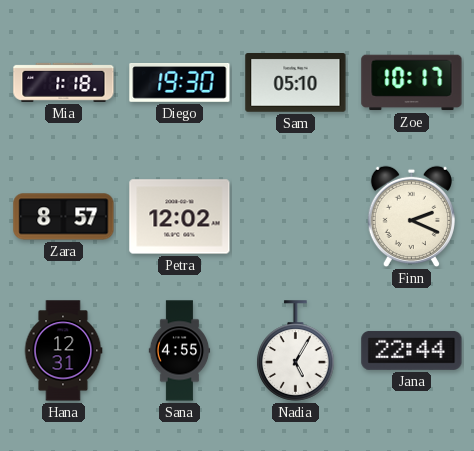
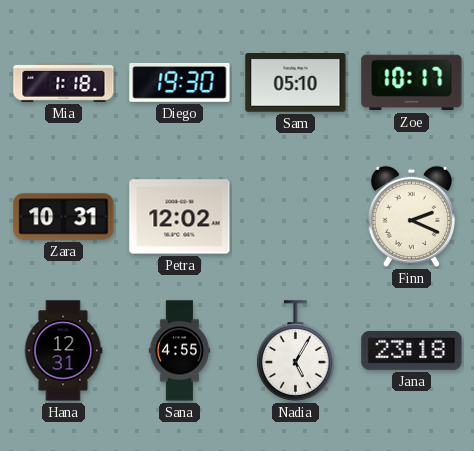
Zara: 8:57 -> 10:31 (64, 217)
Jana: 22:44 -> 23:18 (412, 350)
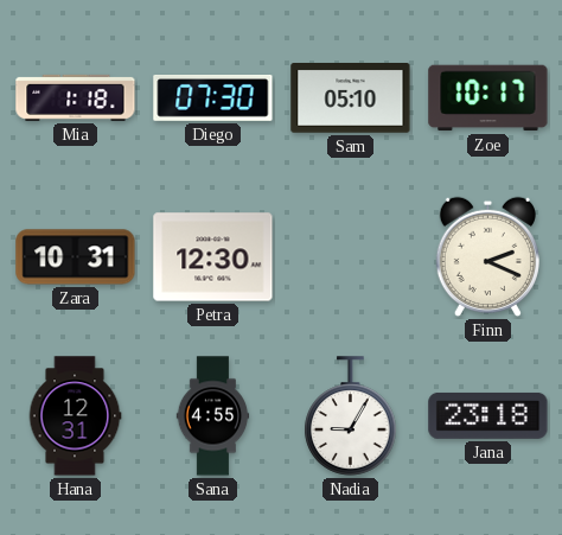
Diego: 19:30 -> 07:30 (213, 98)
Petra: 12:02 -> 12:30 (213, 257)
Nadia: 5:05 -> 9:05 (351, 416)
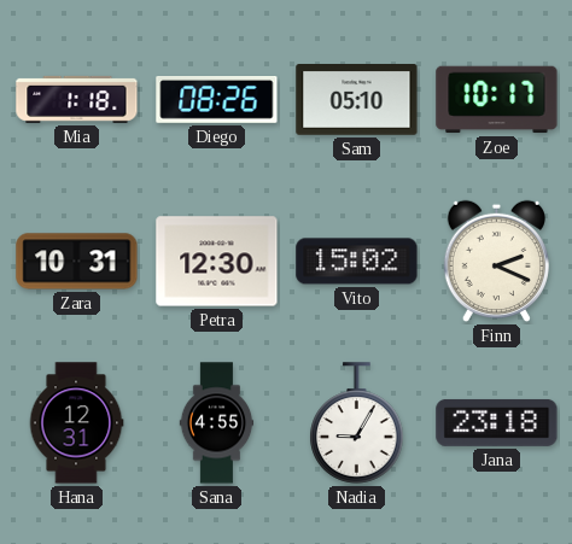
Diego: 07:30 -> 08:26 (217, 100)
Vito: none -> 15:02 (357, 262)
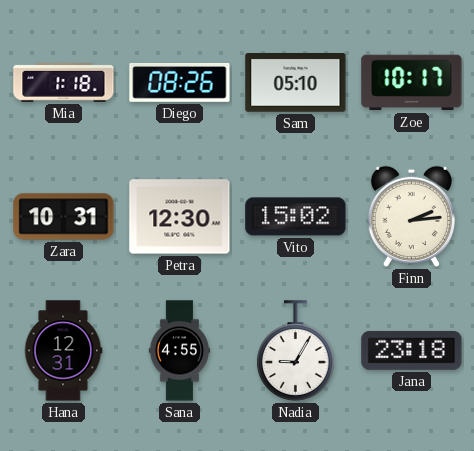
Finn: 2:19 -> 2:14 (411, 217)
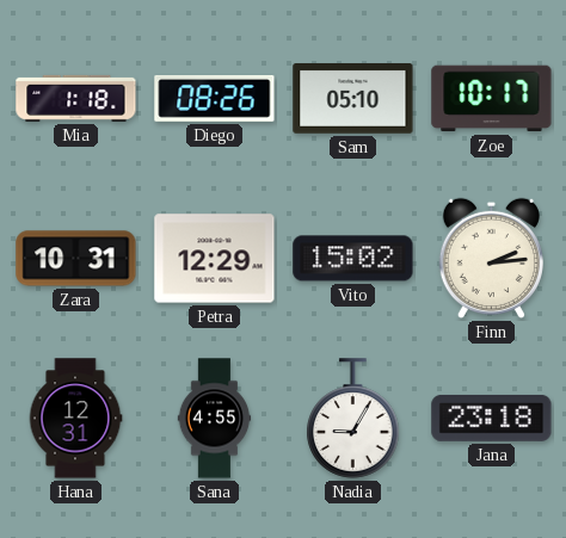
Petra: 12:30 -> 12:29 (215, 259)
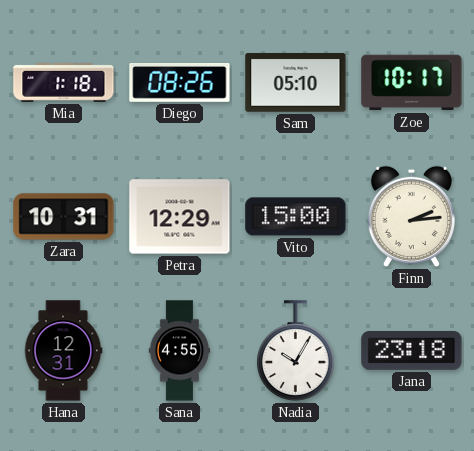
Vito: 15:02 -> 15:00 (296, 217)
Nadia: 9:05 -> 10:05 (296, 351)
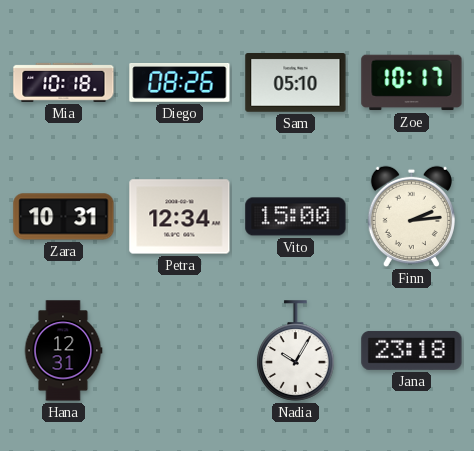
Mia: 1:18 -> 10:18 (64, 82)
Petra: 12:29 -> 12:34 (180, 217)
Sana: 4:55 -> none (180, 351)
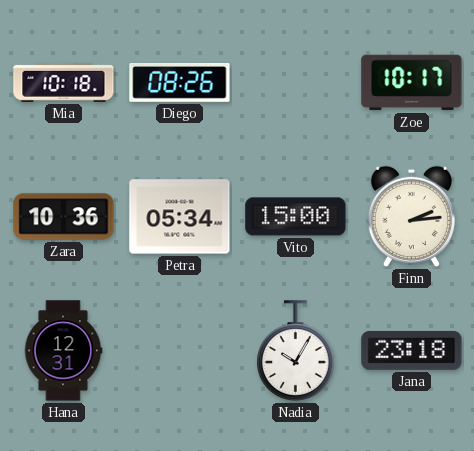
Sam: 05:10 -> none (296, 83)
Zara: 10:31 -> 10:36 (64, 217)
Petra: 12:34 -> 05:34 (180, 217)
